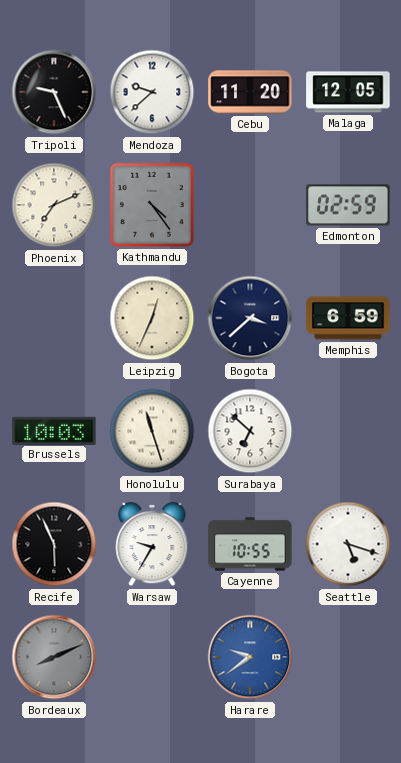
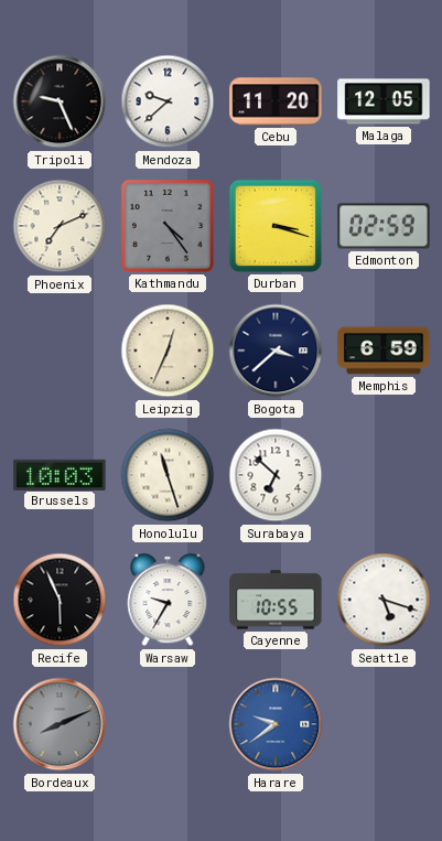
Durban: none -> 3:18 (276, 226)
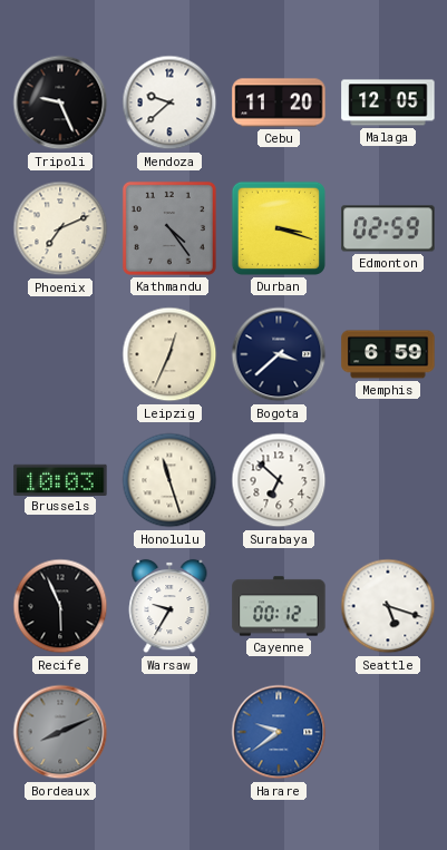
Cayenne: 10:55 -> 00:12 (279, 606)
